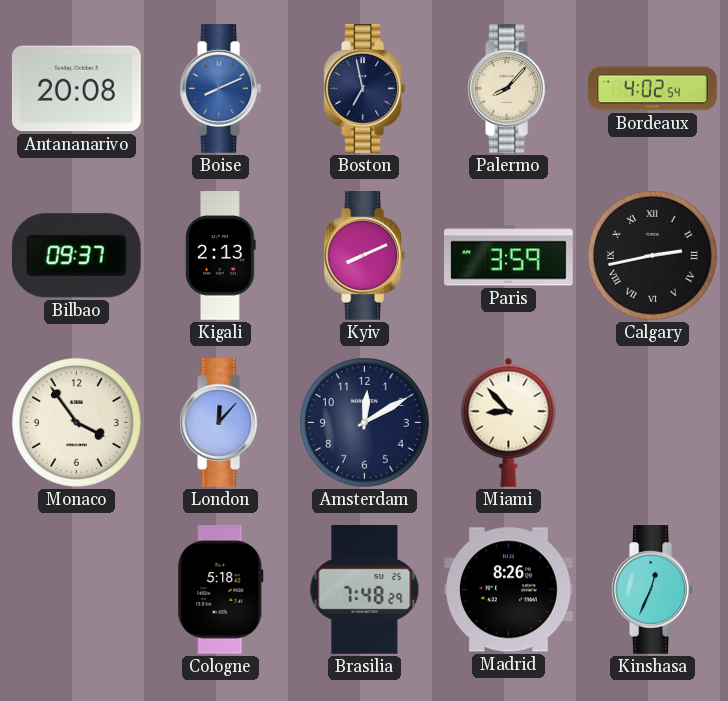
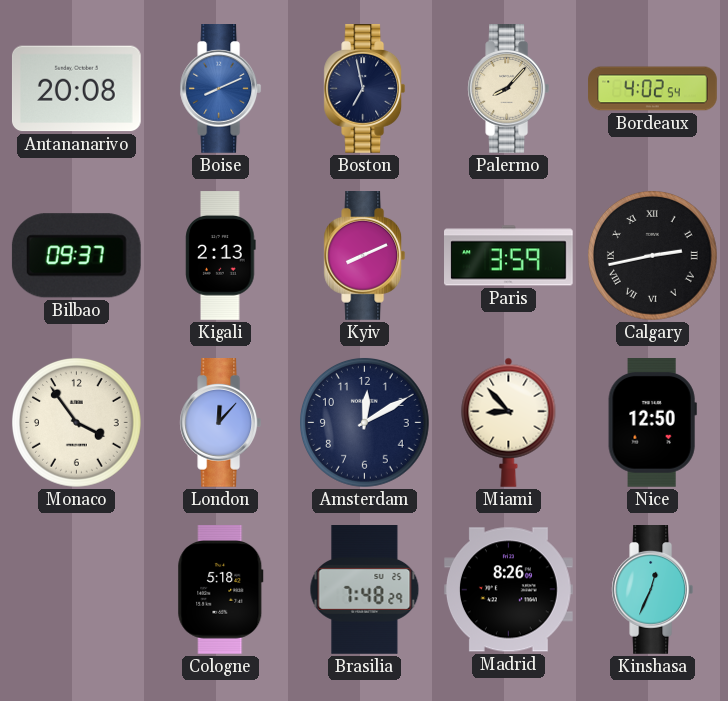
Nice: none -> 12:50 (652, 423)
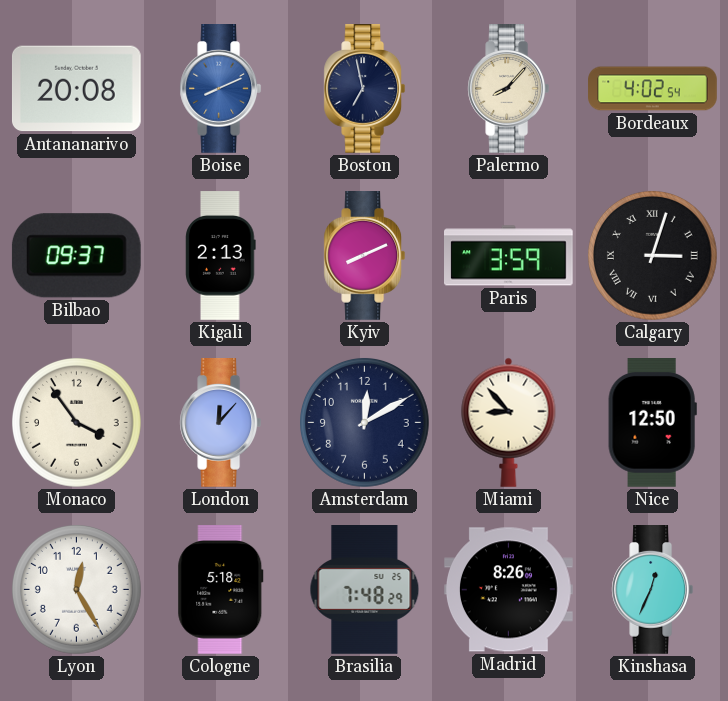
Calgary: 2:43 -> 3:03 (653, 256)
Lyon: none -> 12:25 (77, 590)
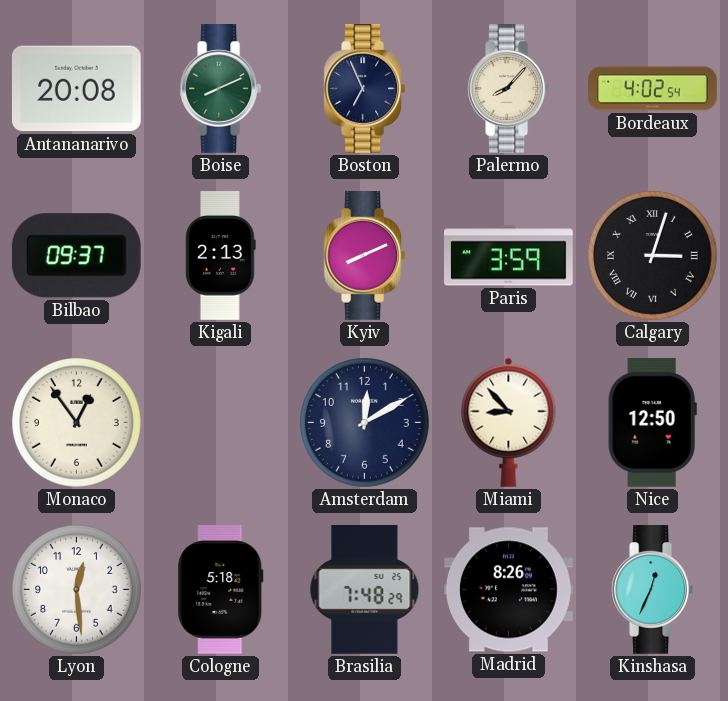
Boise dial: blue -> green (221, 89)
Boston: 6:58 -> 6:56 (365, 89)
Monaco: 3:54 -> 12:54 (77, 423)
London: 12:07 -> none (221, 423)
Lyon: 12:25 -> 12:29 (77, 590)
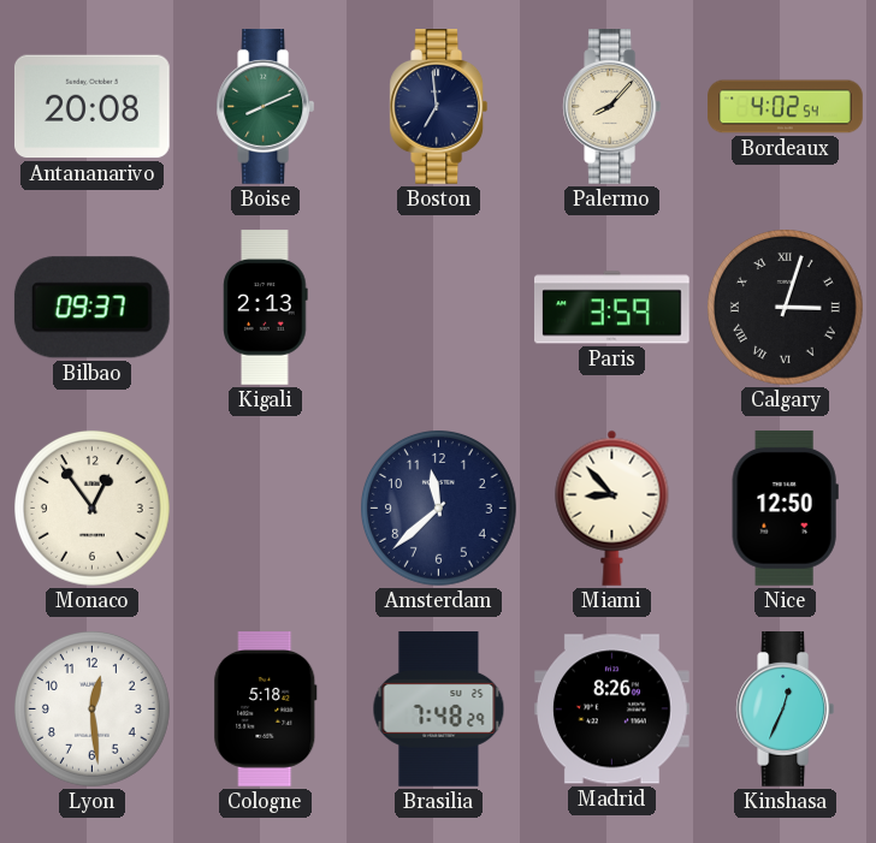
Boston: 6:56 -> 6:59 (439, 107)
Kyiv: 8:11 -> none (365, 256)
Amsterdam: 12:10 -> 11:38 (439, 509)
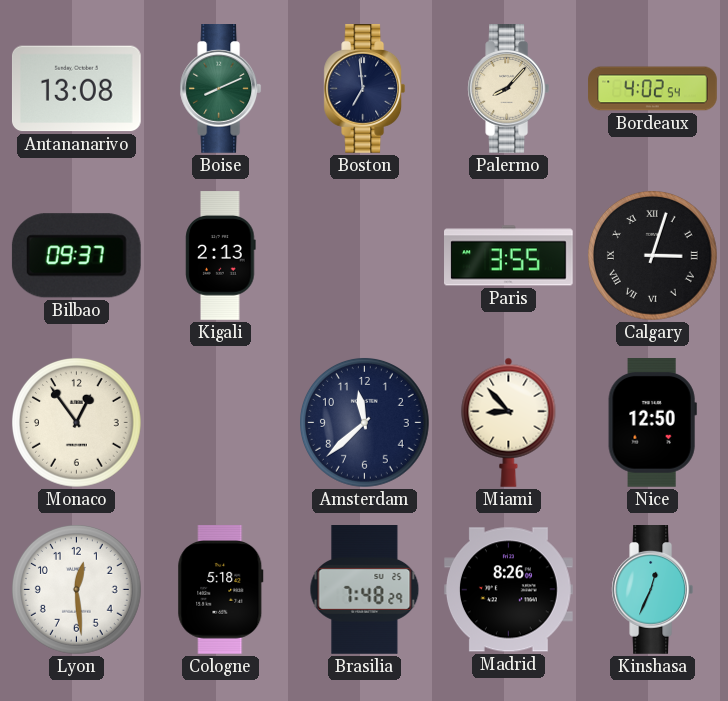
Antananarivo: 20:08 -> 13:08 (76, 89)
Paris: 3:59 -> 3:55 (509, 256)
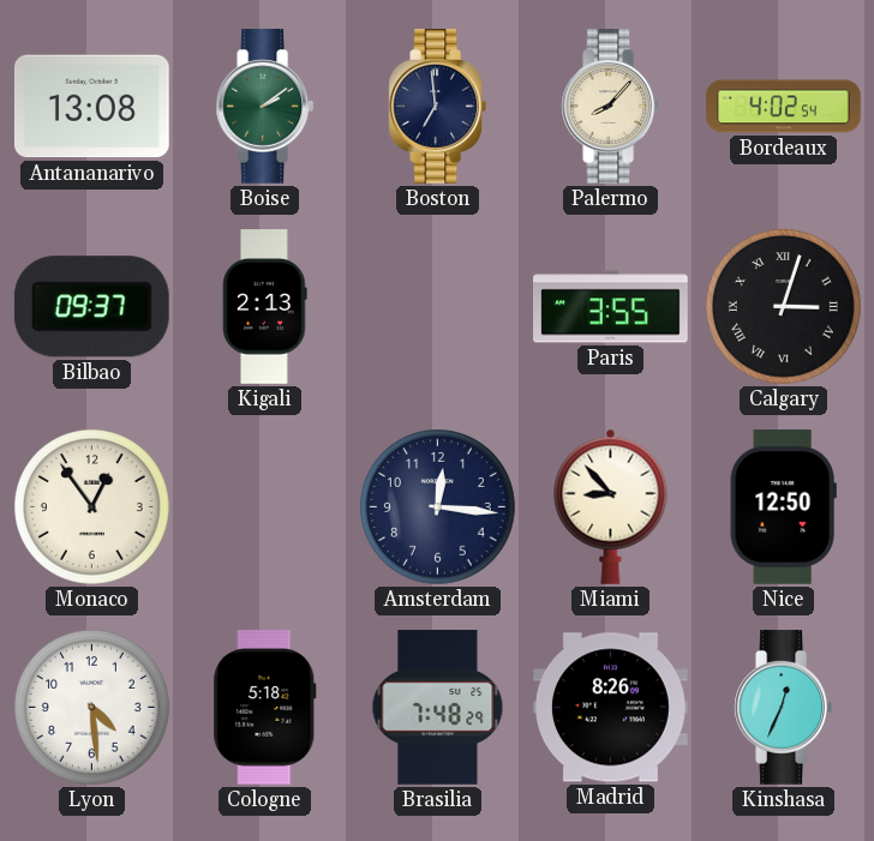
Boise: 8:11 -> 2:09 (265, 107)
Amsterdam: 11:38 -> 12:16 (438, 507)
Lyon: 12:29 -> 4:29 (92, 708)
